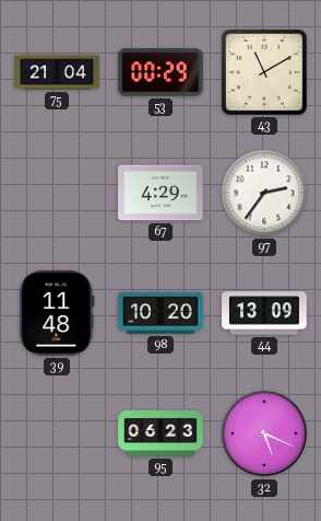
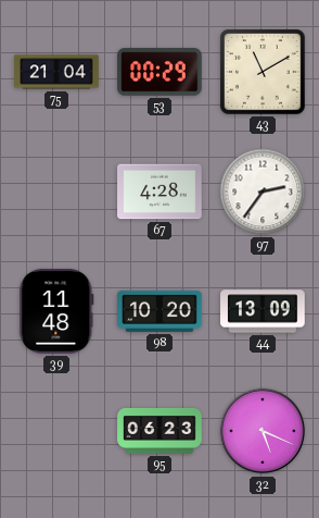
67: 4:29 -> 4:28 (159, 192)
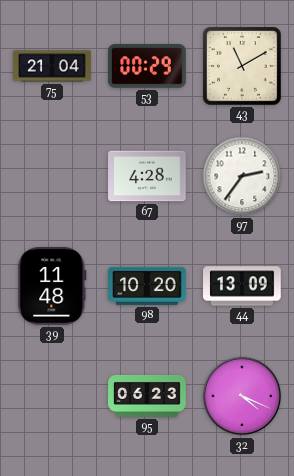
32: 5:19 -> 4:19 (242, 396)
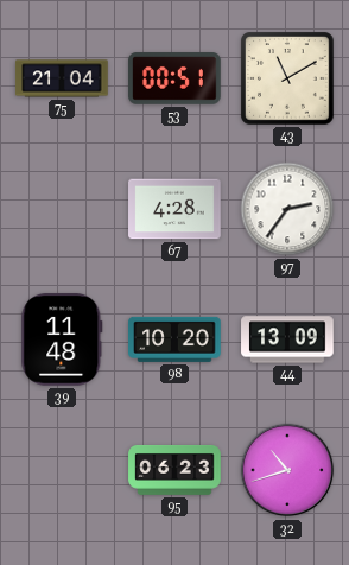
53: 00:29 -> 00:51 (174, 78)
32: 4:19 -> 10:42 (287, 470)
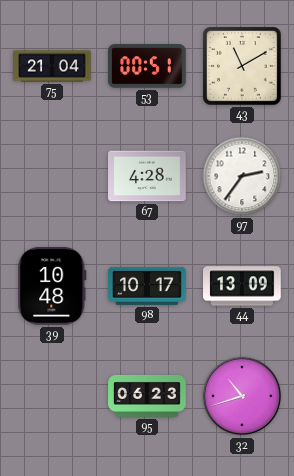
39: 11:48 -> 10:48 (52, 287)
98: 10:20 -> 10:17 (147, 286)
